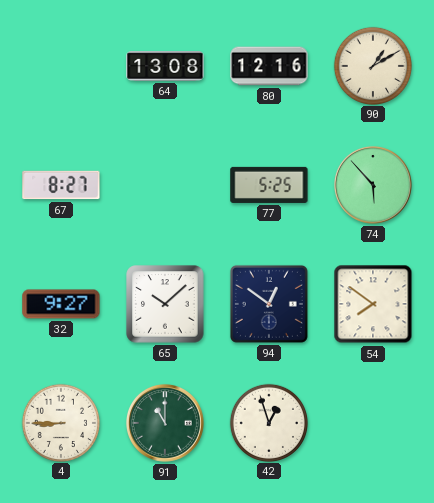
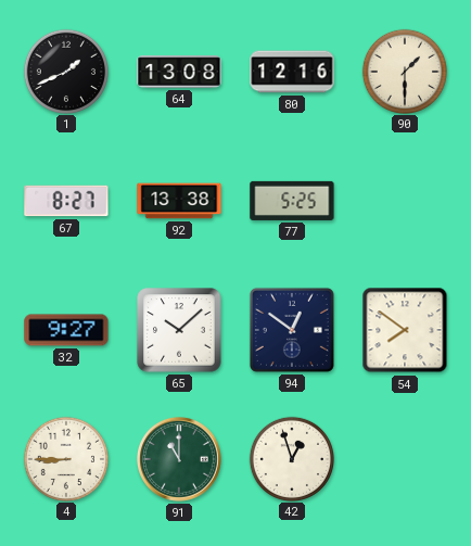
1: none -> 1:41 (65, 71)
90: 1:10 -> 1:30 (404, 71)
92: none -> 13:38 (179, 201)
74: 5:53 -> none (373, 185)
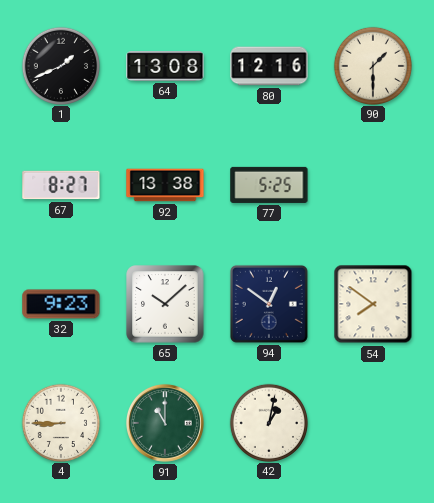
32: 9:27 -> 9:23 (61, 304)
42: 12:57 -> 1:02 (268, 422)
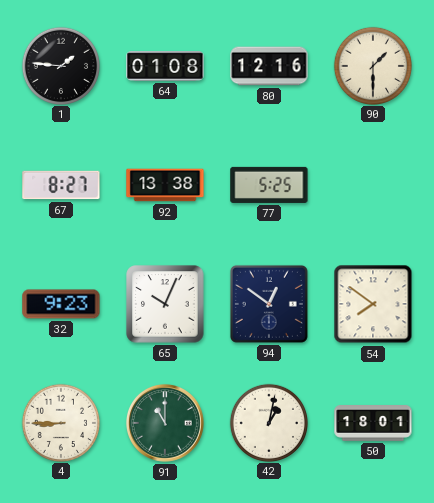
1: 1:41 -> 1:46 (60, 65)
64: 13:08 -> 01:08 (165, 66)
65: 10:08 -> 10:04 (165, 304)
50: none -> 18:01 (373, 424)
